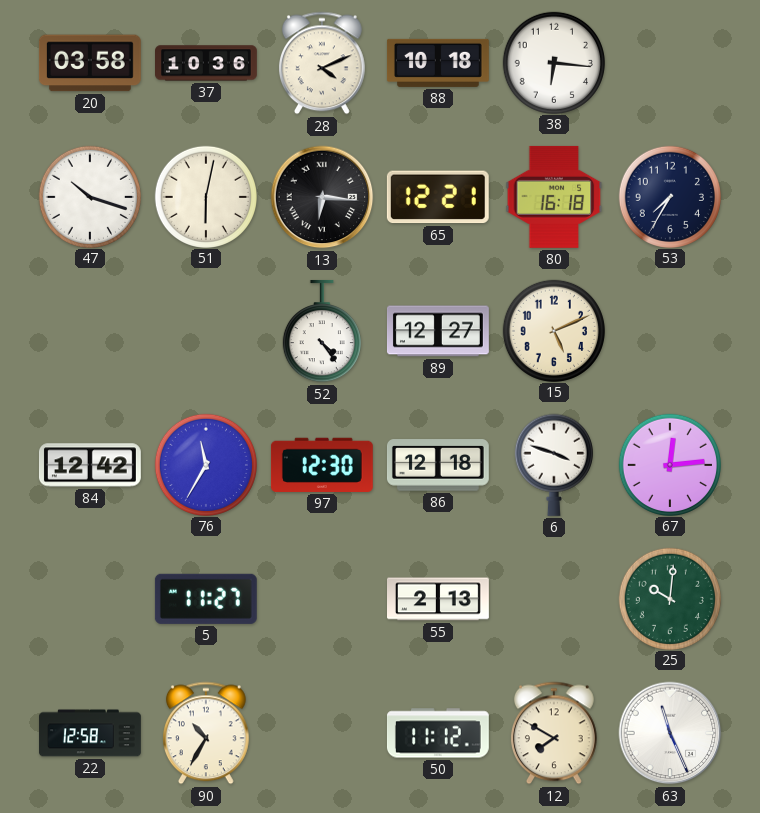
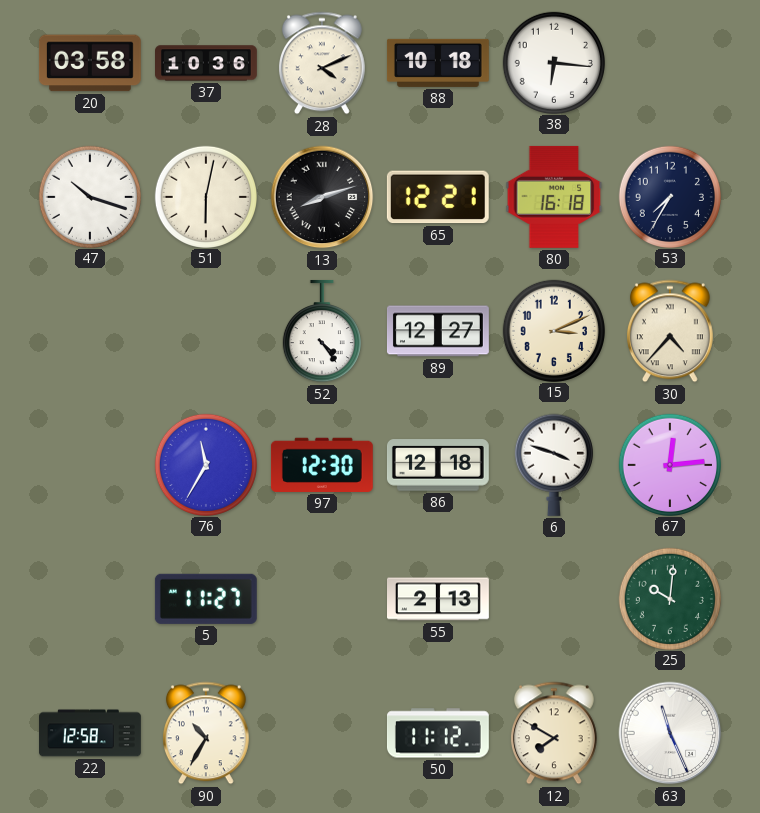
13: 6:16 -> 8:12 (322, 197)
15: 5:11 -> 3:11 (553, 330)
30: none -> 4:37 (670, 331)
84: 12:42 -> none (90, 465)
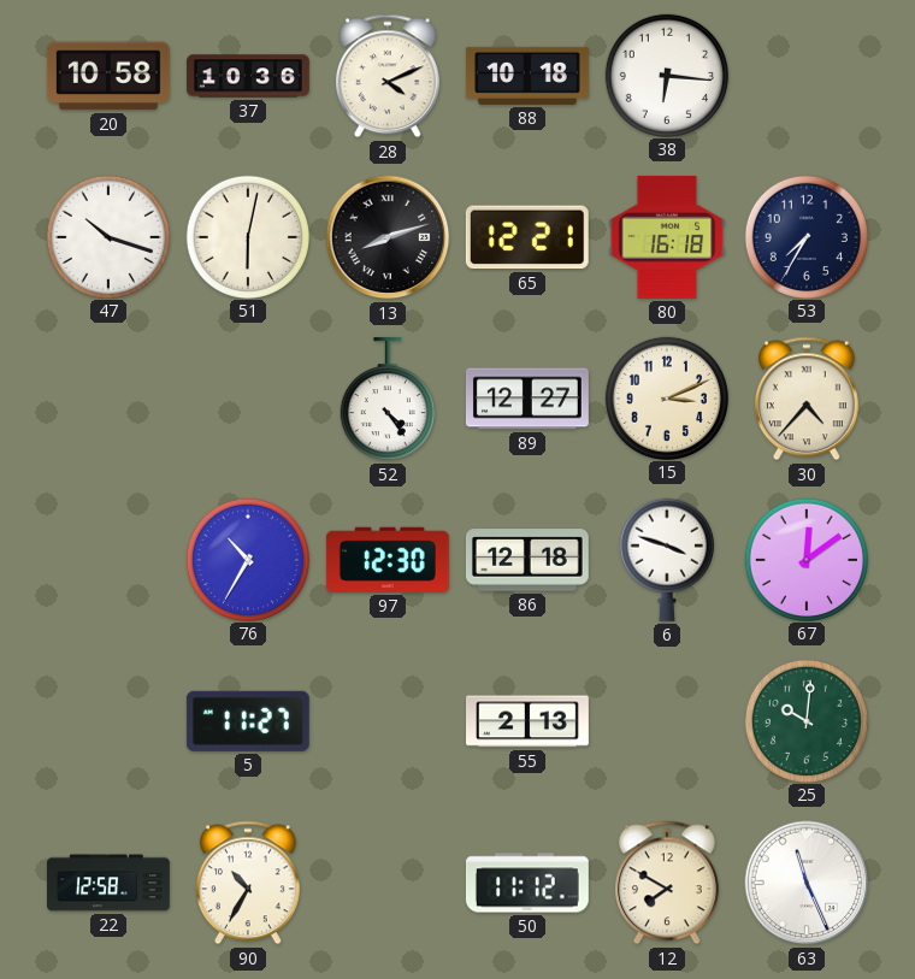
20: 03:58 -> 10:58 (108, 76)
76: 11:35 -> 10:35 (247, 559)
67: 12:14 -> 12:09 (805, 559)
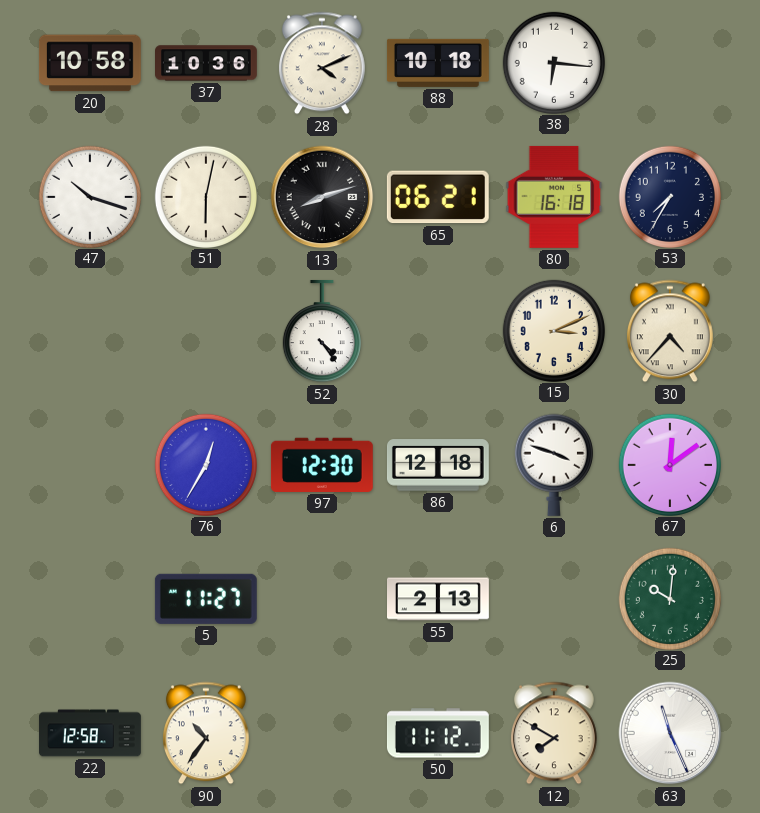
65: 12:21 -> 06:21 (438, 197)
89: 12:27 -> none (527, 399)
76: 10:35 -> 12:35 (205, 464)
90: 10:35 -> 10:36 (206, 733)
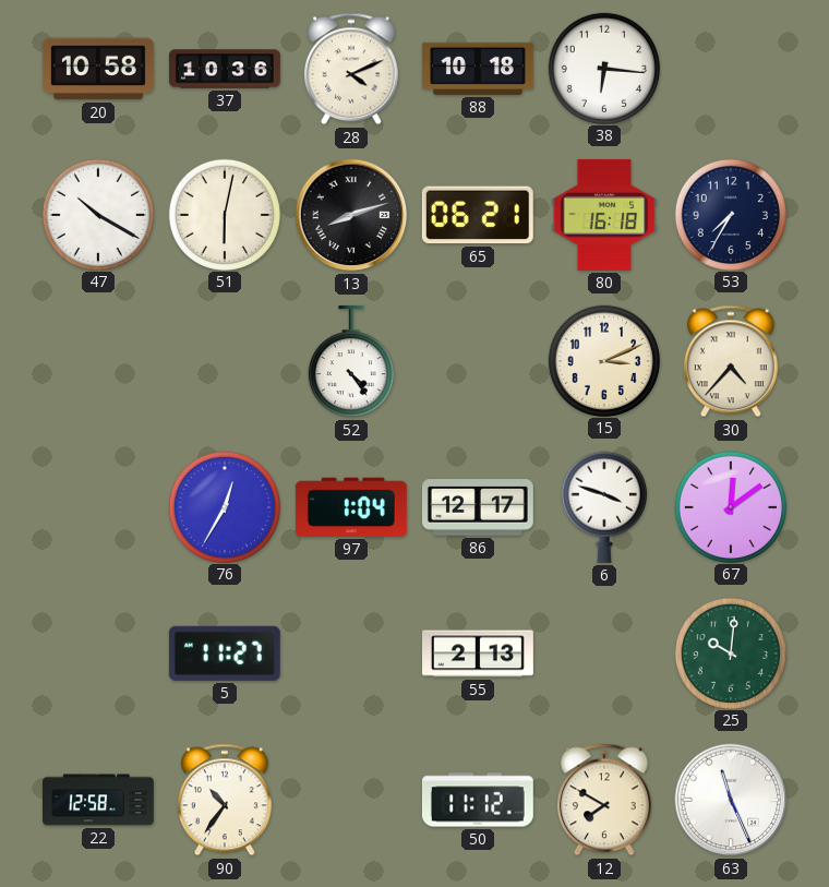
47: 10:18 -> 10:20 (97, 214)
97: 12:30 -> 1:04 (351, 507)
86: 12:18 -> 12:17 (478, 507)
